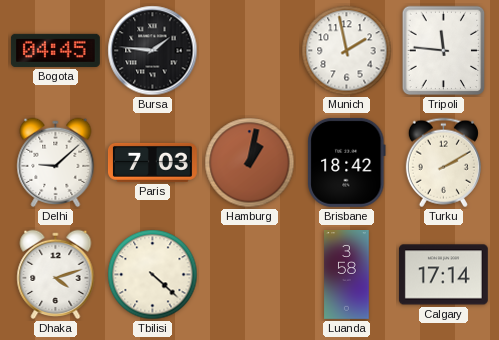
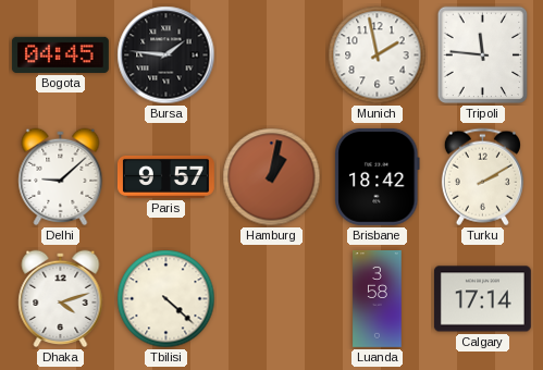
Paris: 7:03 -> 9:57 (165, 176)
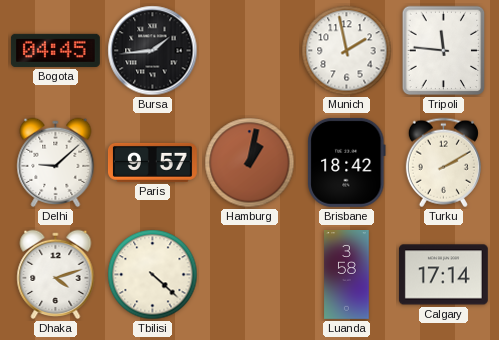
Bursa: 1:46 -> 1:44 (153, 51)
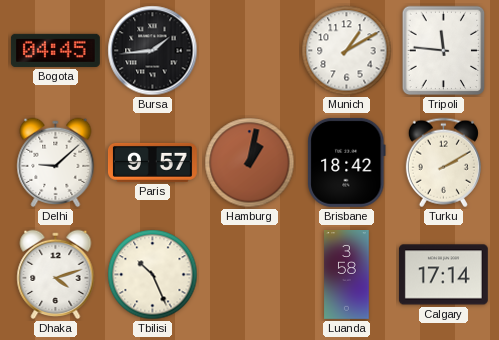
Munich: 1:58 -> 1:10 (347, 51)
Tbilisi: 4:22 -> 10:26 (153, 275)
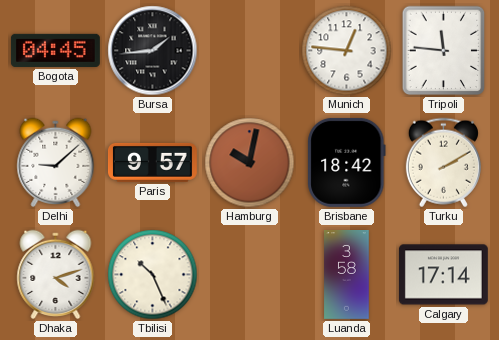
Munich: 1:10 -> 12:46 (347, 51)
Hamburg: 1:02 -> 10:02 (250, 163)
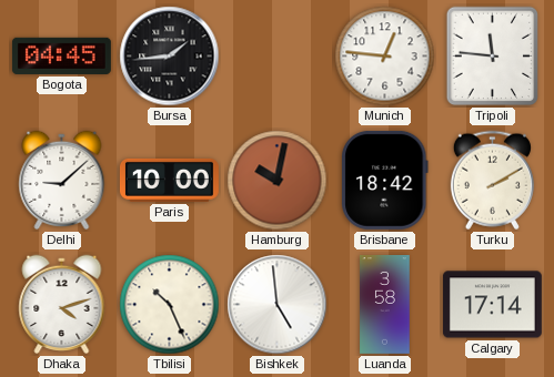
Paris: 9:57 -> 10:00 (169, 180)
Bishkek: none -> 4:59 (278, 305)
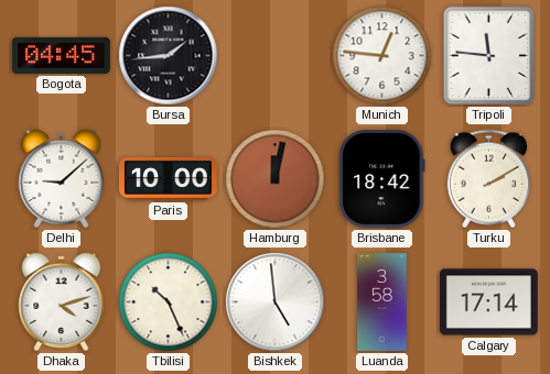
Hamburg: 10:02 -> 12:02 (276, 179)
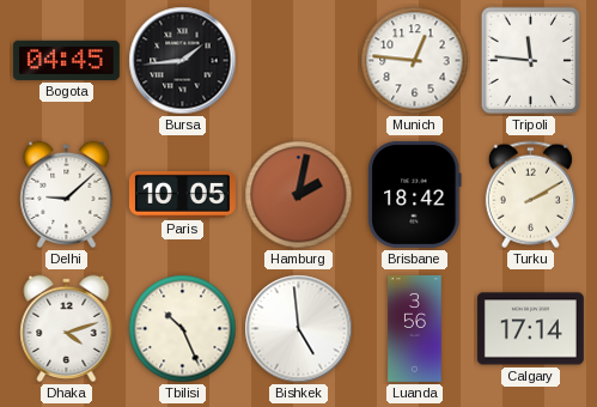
Paris: 10:00 -> 10:05 (182, 194)
Hamburg: 12:02 -> 2:02 (299, 195)
Luanda: 3:58 -> 3:56 (415, 329)
